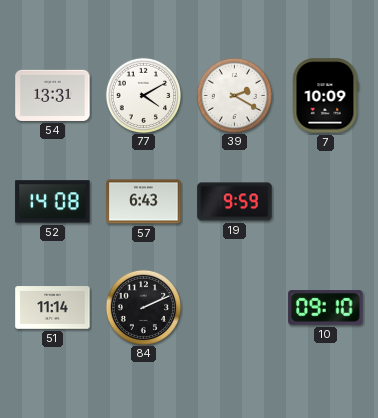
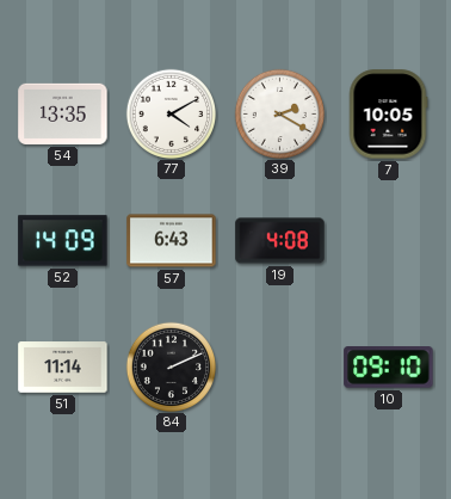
54: 13:31 -> 13:35 (63, 113)
7: 10:09 -> 10:05 (388, 115)
52: 14:08 -> 14:09 (63, 241)
19: 9:59 -> 4:08 (280, 241)
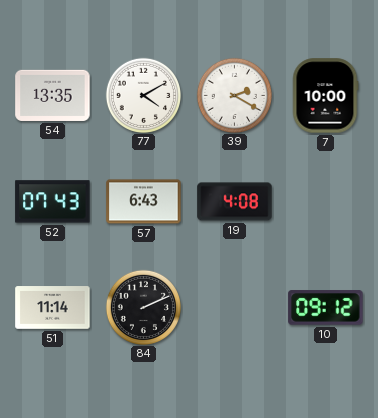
7: 10:05 -> 10:00 (325, 96)
52: 14:09 -> 07:43 (53, 202)
10: 09:10 -> 09:12 (326, 308)
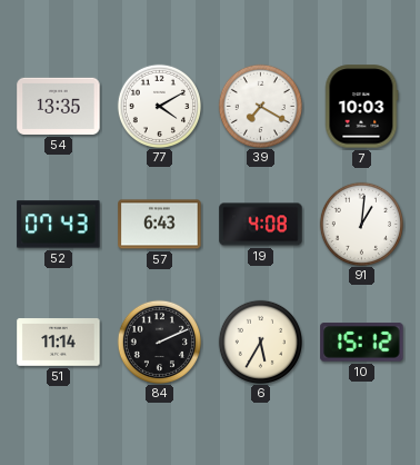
39: 2:20 -> 7:20 (260, 106)
7: 10:00 -> 10:03 (361, 107)
91: none -> 1:01 (361, 224)
6: none -> 5:35 (260, 342)
10: 09:12 -> 15:12 (362, 343)
